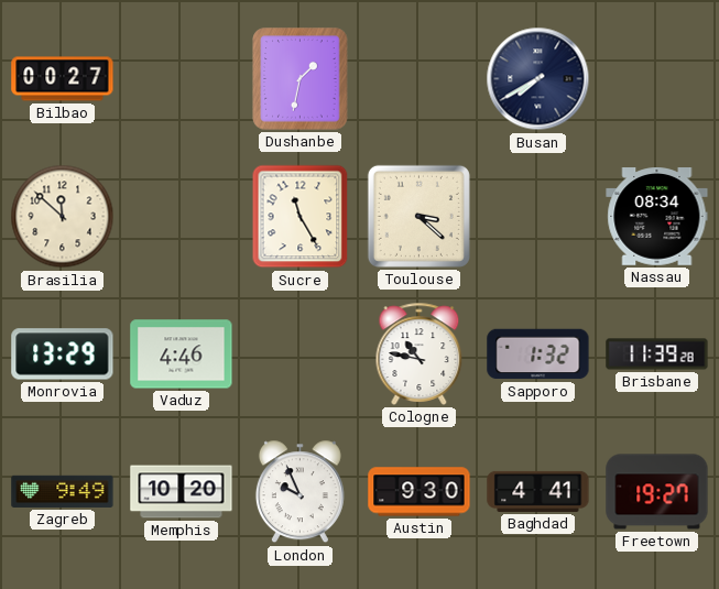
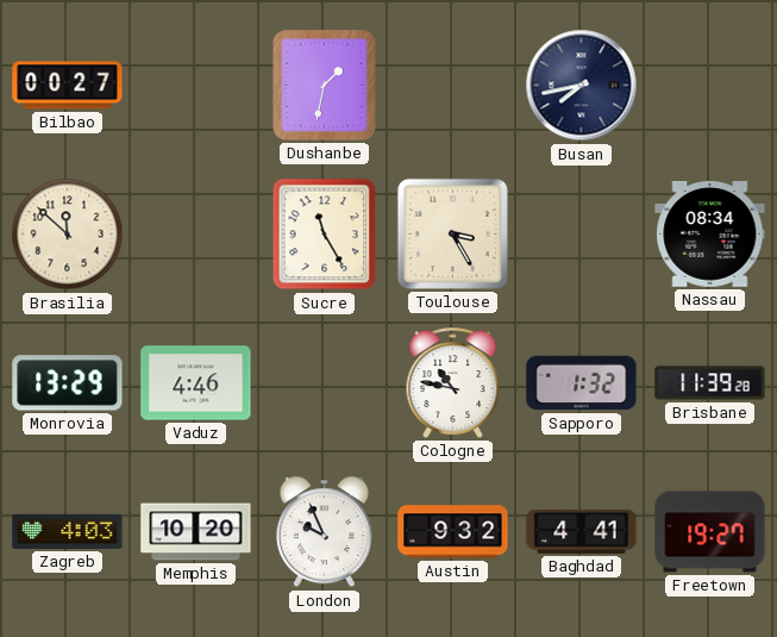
Busan: 7:40 -> 7:43 (582, 86)
Toulouse: 3:22 -> 3:25 (452, 233)
Zagreb: 9:49 -> 4:03 (68, 531)
Austin: 9:30 -> 9:32 (453, 532)
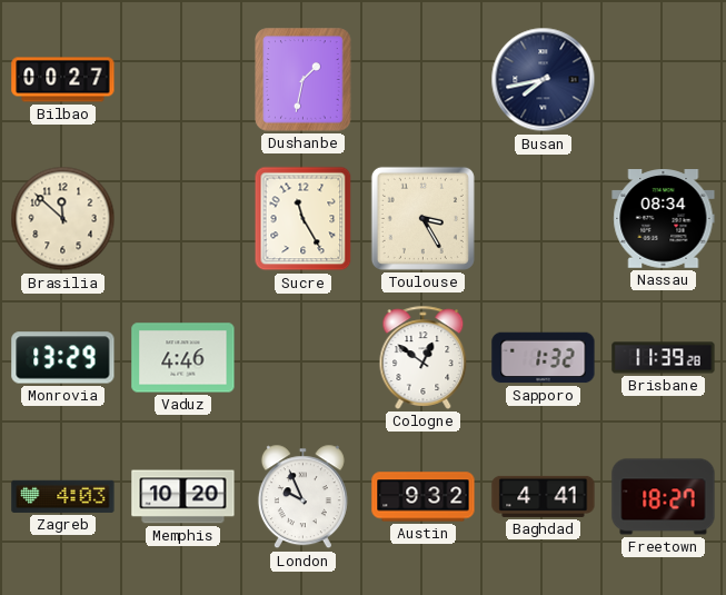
Cologne: 10:47 -> 12:51 (424, 357)
Freetown: 19:27 -> 18:27 (664, 497)
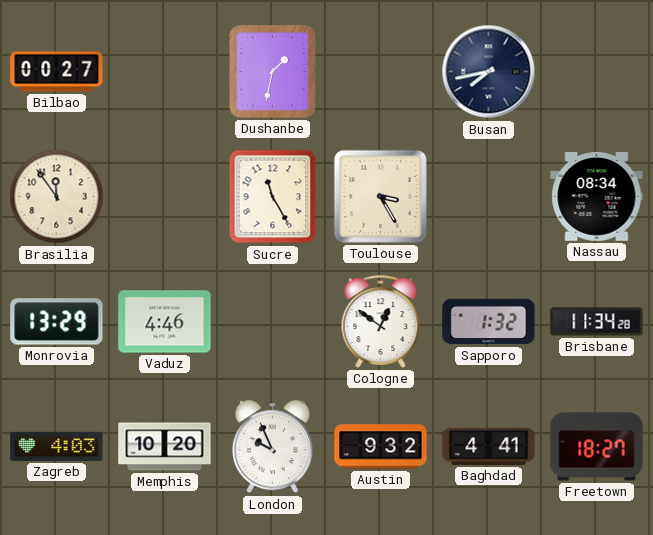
Brasilia: 11:52 -> 11:54 (57, 197)
Brisbane: 11:39 -> 11:34 (597, 322)
